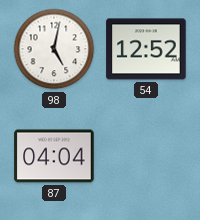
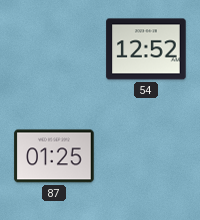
98: 5:02 -> none (54, 49)
87: 04:04 -> 01:25 (54, 156)
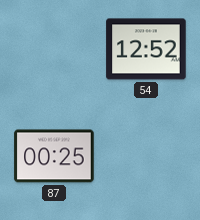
87: 01:25 -> 00:25 (54, 156)
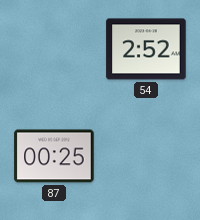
54: 12:52 -> 2:52 (146, 49)
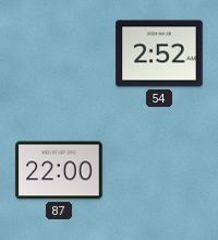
87: 00:25 -> 22:00 (59, 170)
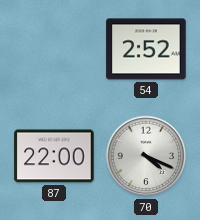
70: none -> 4:19 (146, 156)
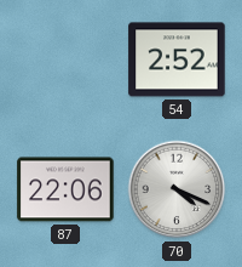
87: 22:00 -> 22:06 (65, 189)
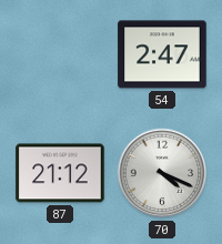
54: 2:52 -> 2:47 (162, 54)
87: 22:06 -> 21:12 (60, 173)
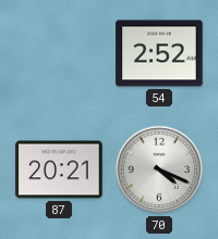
54: 2:47 -> 2:52 (159, 53)
87: 21:12 -> 20:21 (59, 169)
